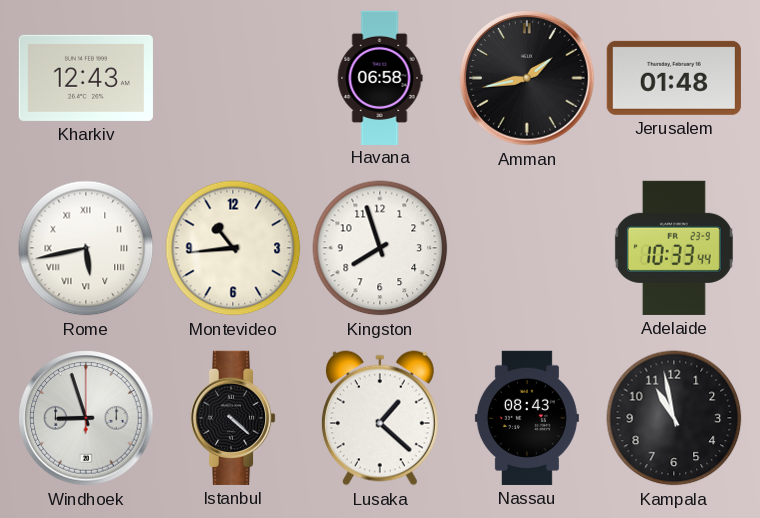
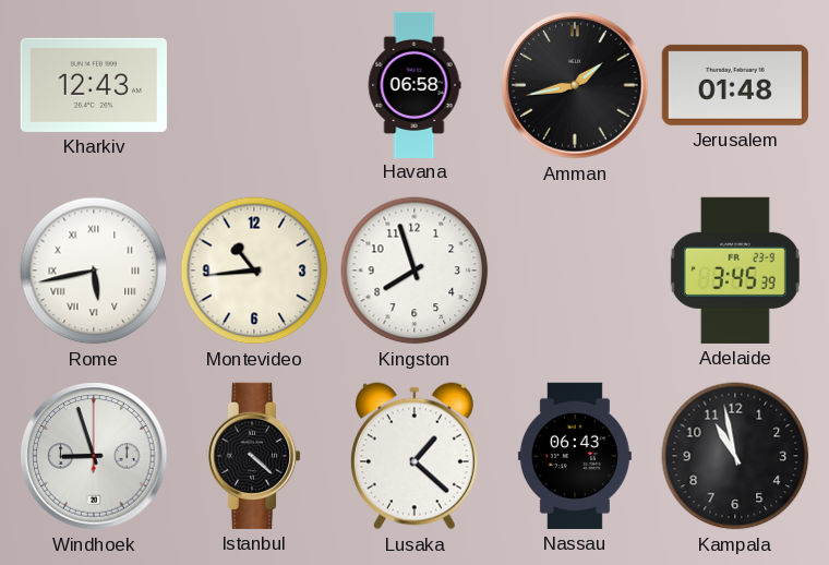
Adelaide: 10:33 -> 3:45 (735, 271)
Nassau: 08:43 -> 06:43 (575, 456)
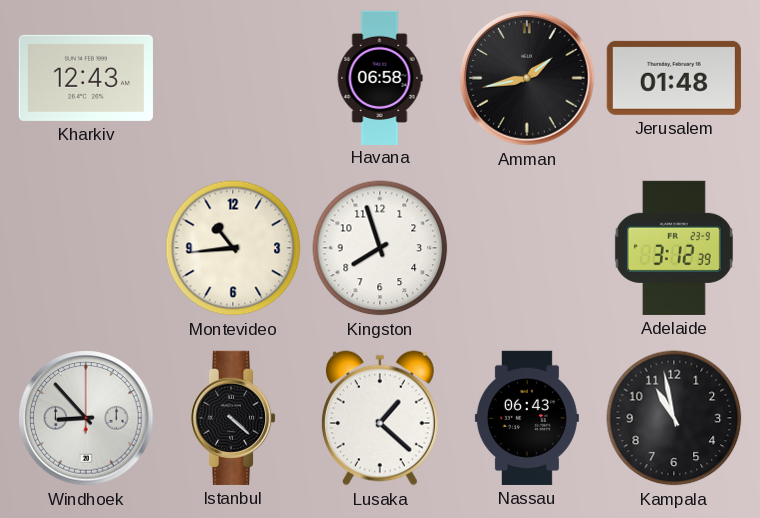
Rome: 5:43 -> none (94, 271)
Adelaide: 3:45 -> 3:12 (674, 248)
Windhoek: 8:57 -> 8:53 (86, 418)
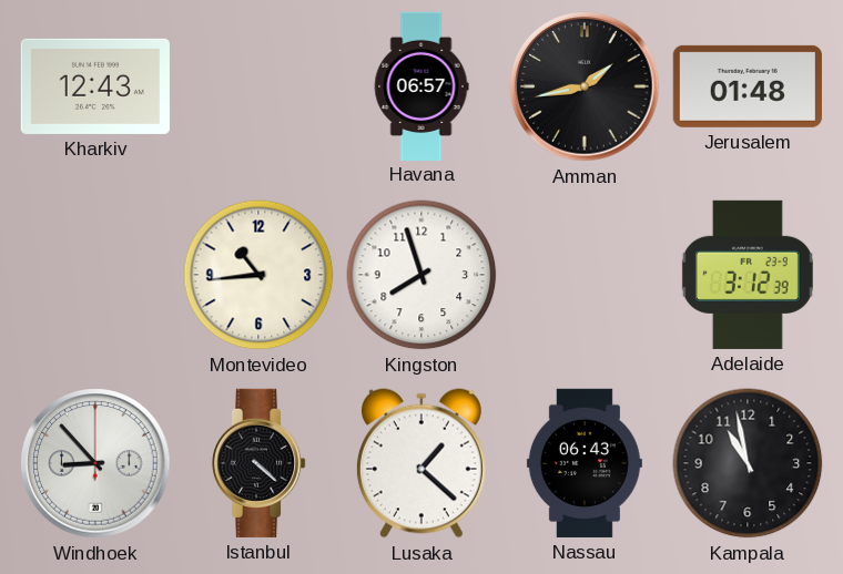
Havana: 06:58 -> 06:57 (421, 85)
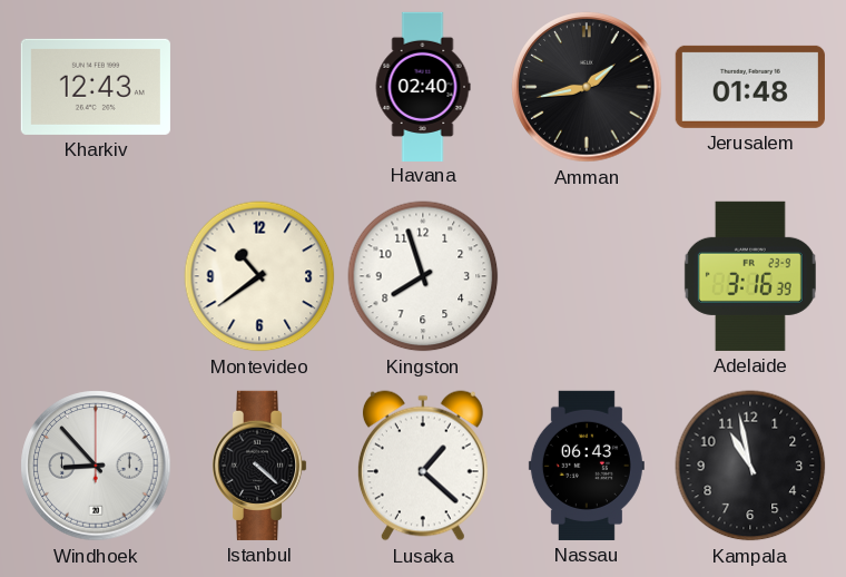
Havana: 06:57 -> 02:40 (423, 86)
Montevideo: 10:44 -> 10:39 (259, 276)
Adelaide: 3:12 -> 3:16 (750, 276)
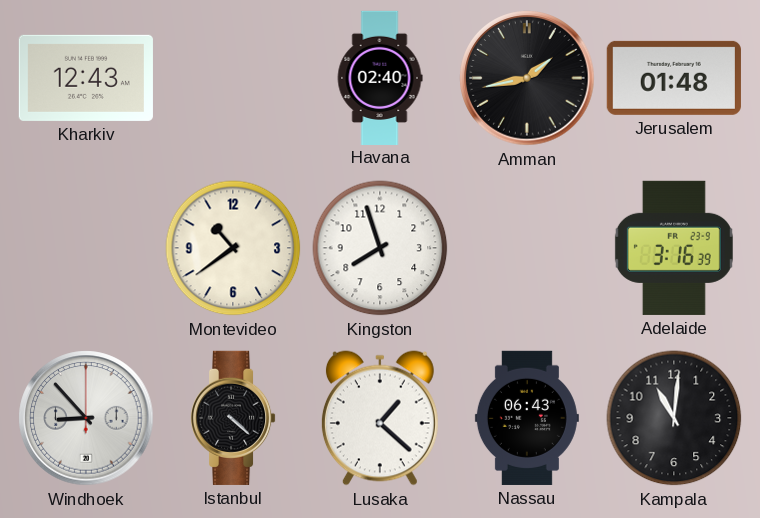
Kampala: 10:58 -> 11:01 (674, 418)
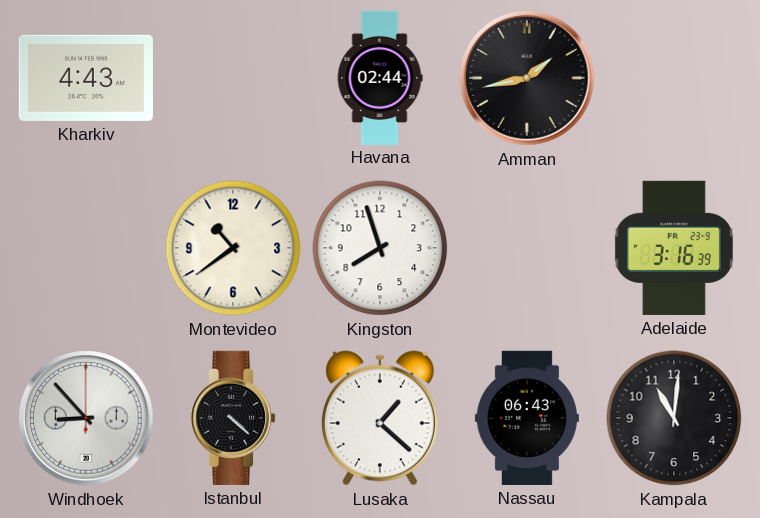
Kharkiv: 12:43 -> 4:43 (86, 78)
Havana: 02:40 -> 02:44 (380, 77)
Jerusalem: 01:48 -> none (674, 78)
